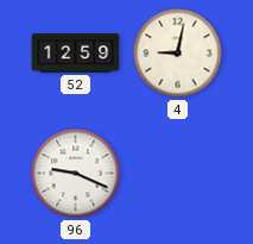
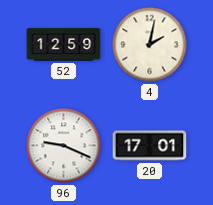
4: 9:02 -> 2:02 (150, 45)
20: none -> 17:01 (150, 146)
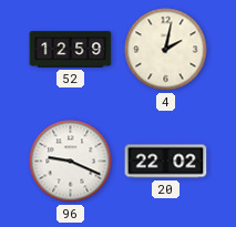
20: 17:01 -> 22:02 (166, 162)
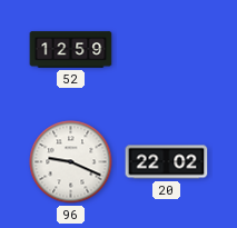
4: 2:02 -> none (166, 50)
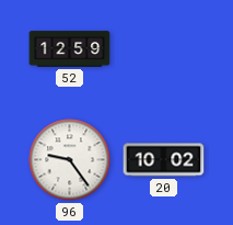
96: 9:19 -> 9:24 (70, 160)
20: 22:02 -> 10:02 (164, 160)
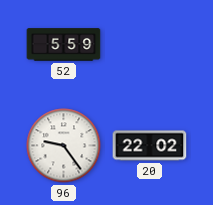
52: 12:59 -> 5:59 (64, 45)
20: 10:02 -> 22:02 (150, 146)
